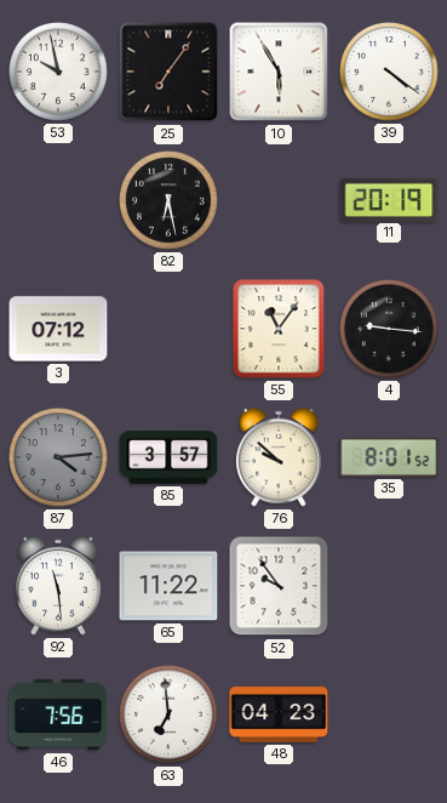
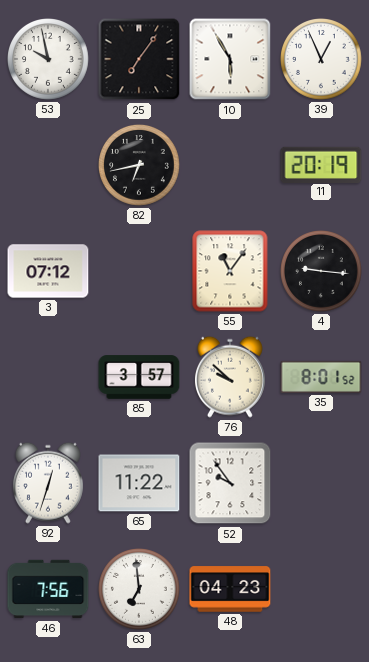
39: 4:21 -> 12:56 (322, 60)
82: 6:28 -> 6:43 (140, 166)
87: 4:14 -> none (59, 459)
92: 11:29 -> 12:33 (48, 483)
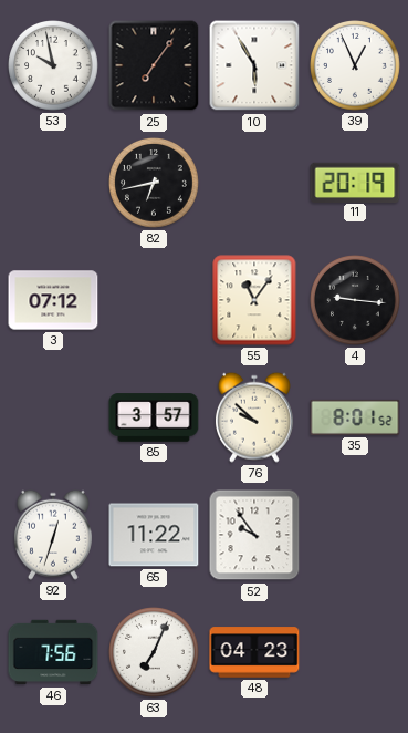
63: 6:59 -> 7:04 (155, 653)
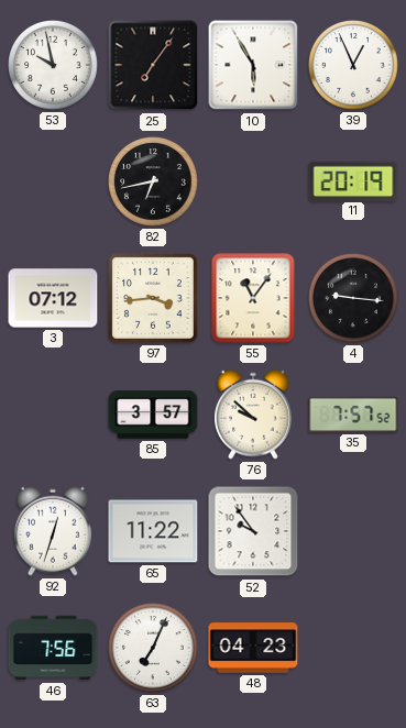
97: none -> 3:44 (154, 299)
35: 8:01 -> 7:57 (353, 415)
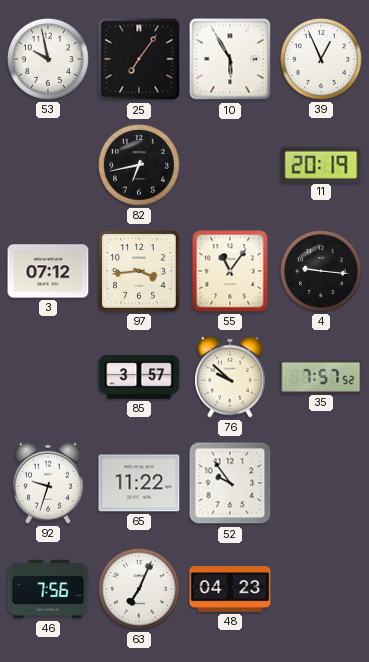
92: 12:33 -> 9:33 (48, 483)
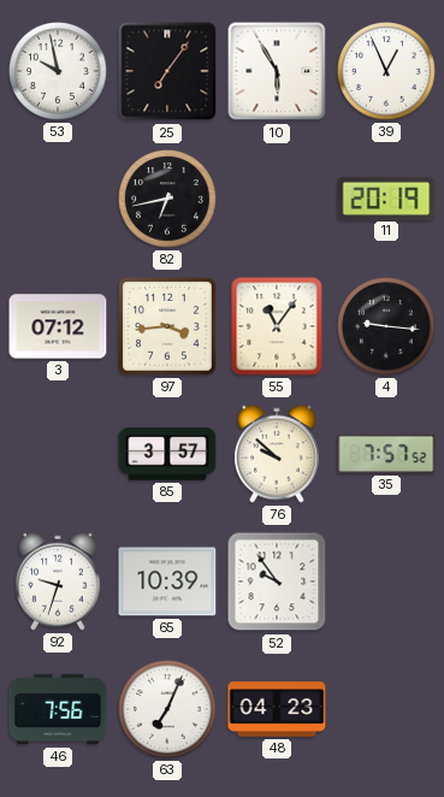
65: 11:22 -> 10:39 (167, 581)
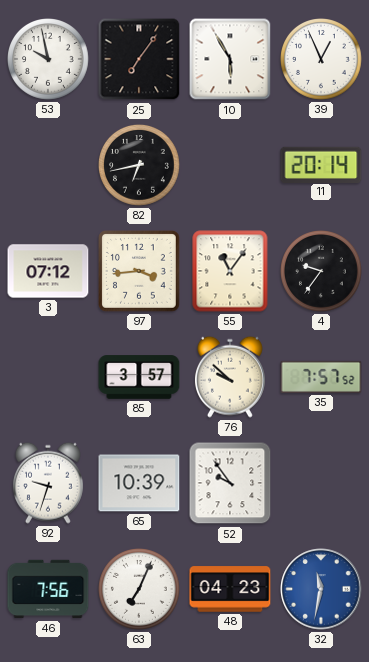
11: 20:19 -> 20:14 (321, 164)
4: 9:16 -> 9:36 (322, 272)
32: none -> 11:32 (321, 589)
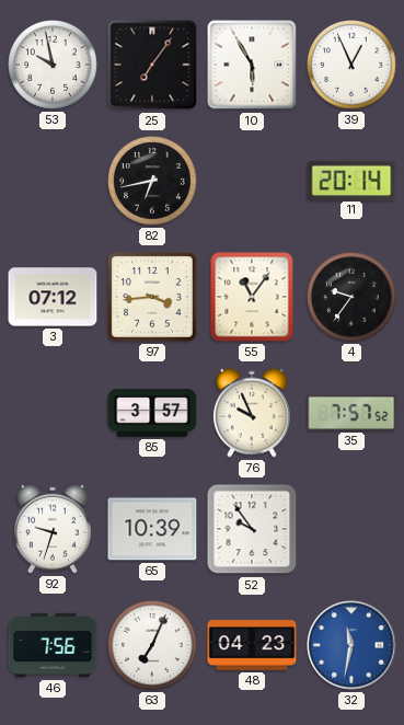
76: 9:52 -> 9:56 (252, 413)
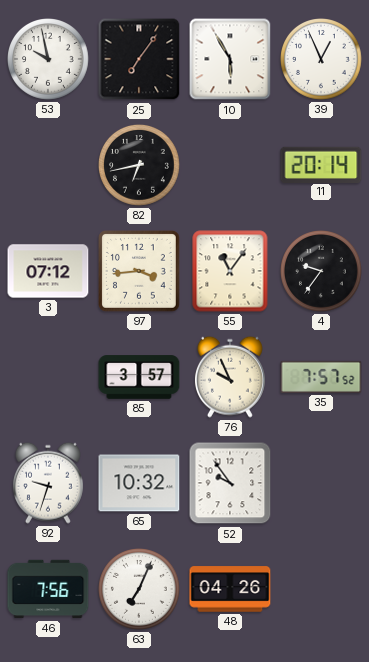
65: 10:39 -> 10:32 (139, 483)
48: 04:23 -> 04:26 (230, 589)
32: 11:32 -> none (351, 645)
